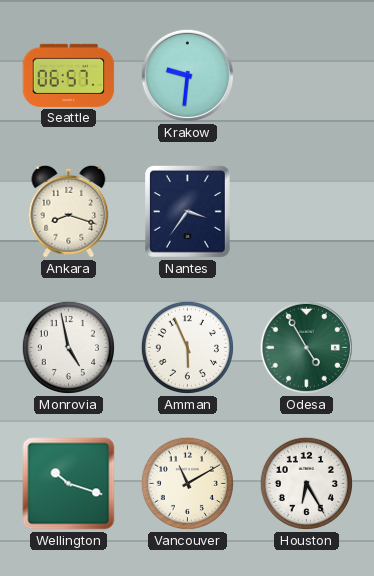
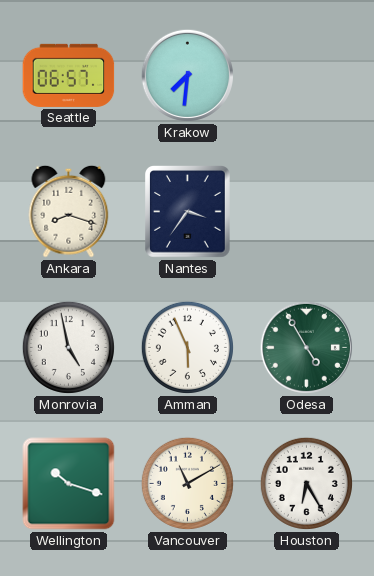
Krakow: 9:31 -> 7:31 (187, 75)
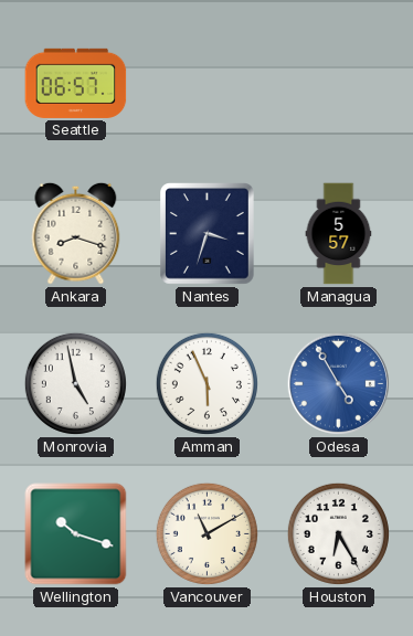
Krakow: 7:31 -> none (187, 75)
Nantes: 3:36 -> 3:33 (208, 234)
Managua: none -> 5:57 (339, 234)
Odesa dial: green -> blue (338, 383)
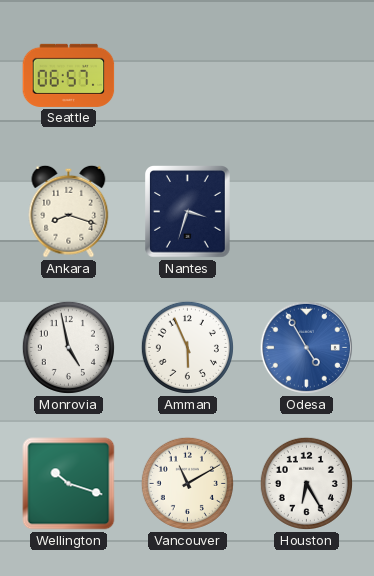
Managua: 5:57 -> none (339, 234)
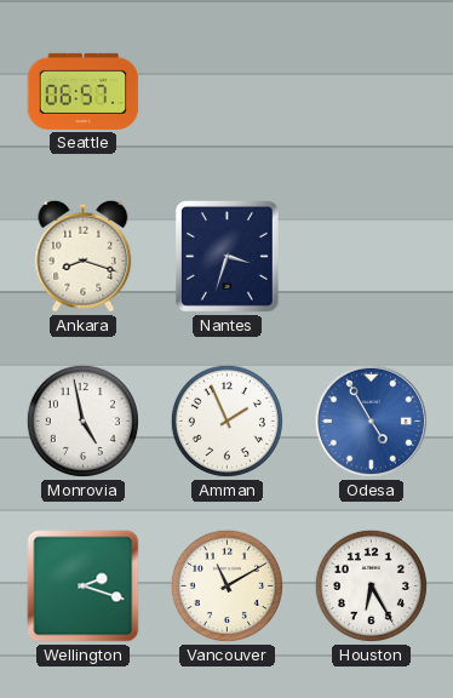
Amman: 5:56 -> 1:56 (226, 420)
Wellington: 10:18 -> 2:18 (84, 587)
